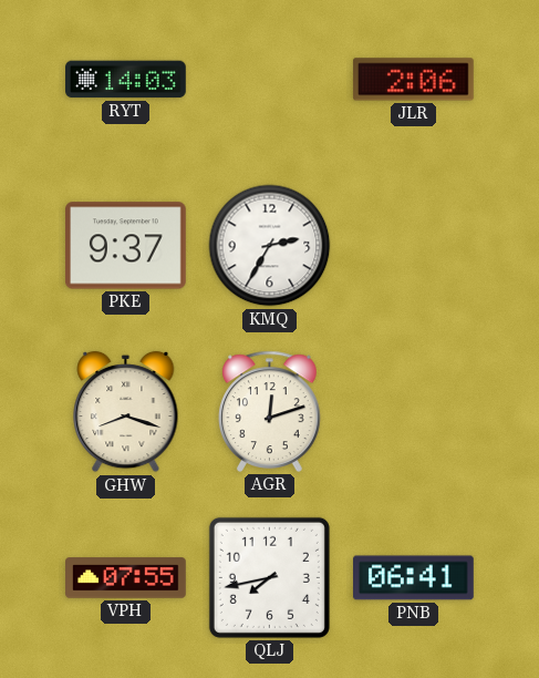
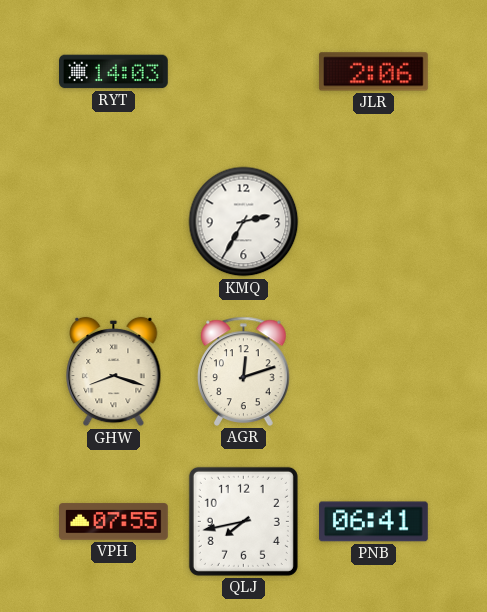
PKE: 9:37 -> none (125, 246)
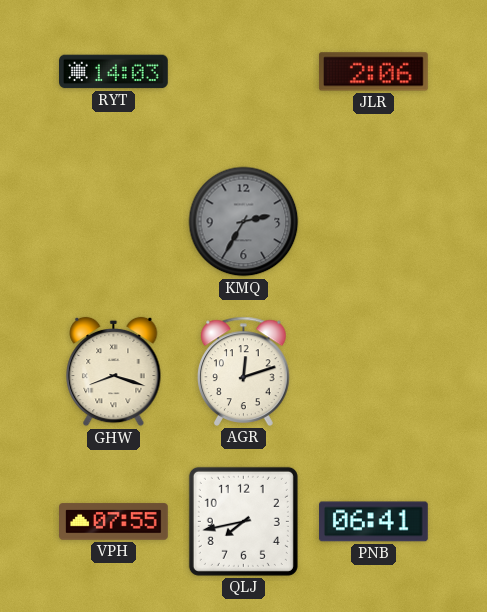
KMQ dial: white -> grey (244, 222)
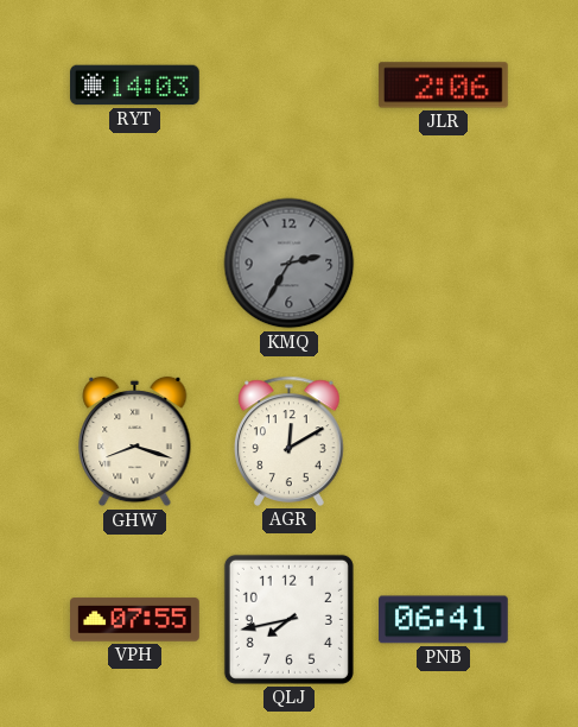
AGR: 12:12 -> 12:10 (290, 441)
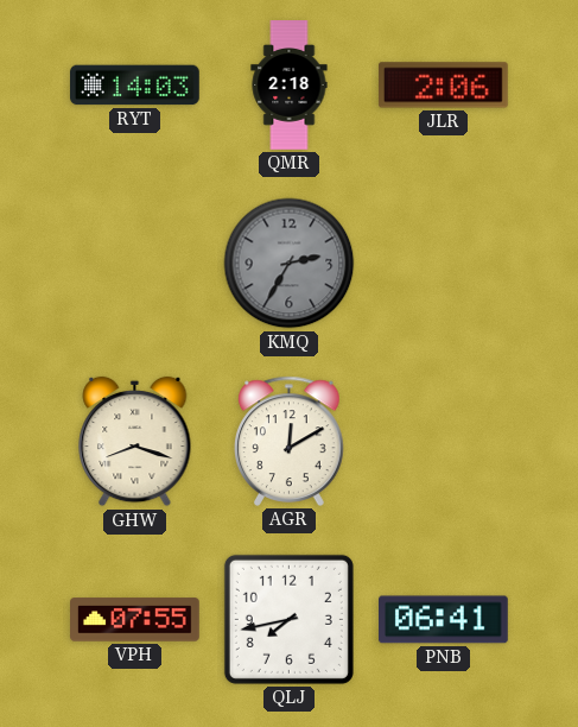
QMR: none -> 2:18 (290, 86)
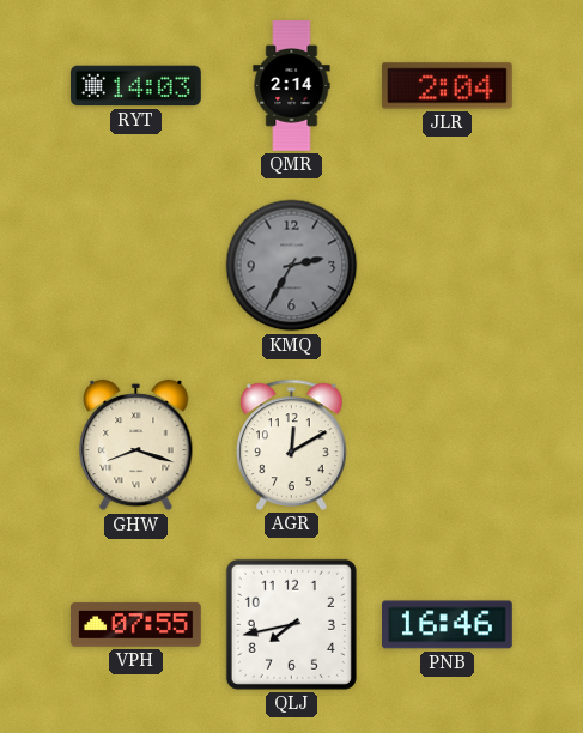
QMR: 2:18 -> 2:14 (292, 86)
JLR: 2:06 -> 2:04 (448, 86)
PNB: 06:41 -> 16:46 (448, 625)
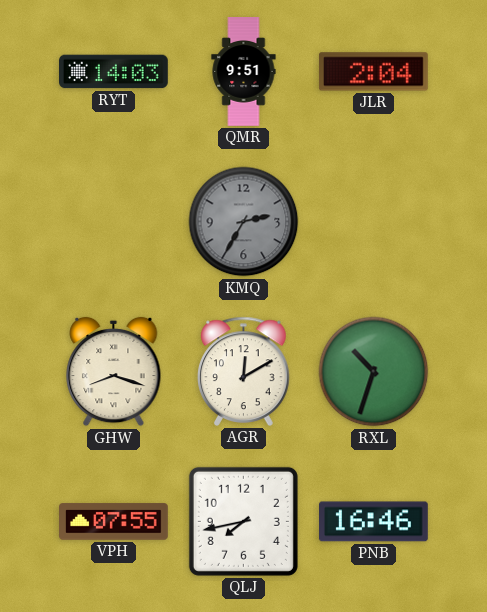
QMR: 2:14 -> 9:51 (244, 72)
RXL: none -> 10:33 (374, 372)
